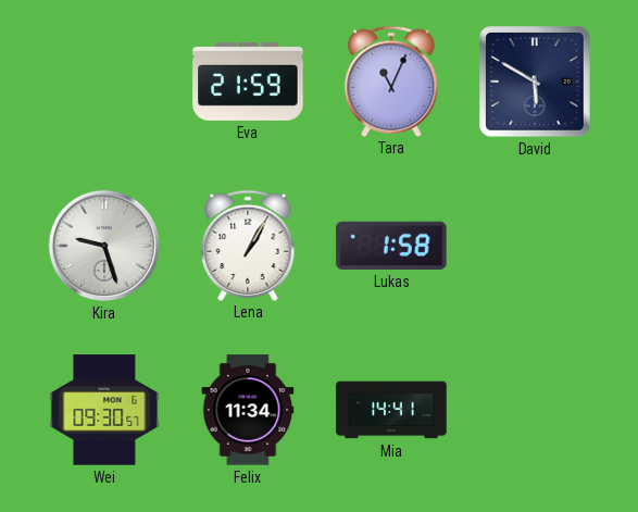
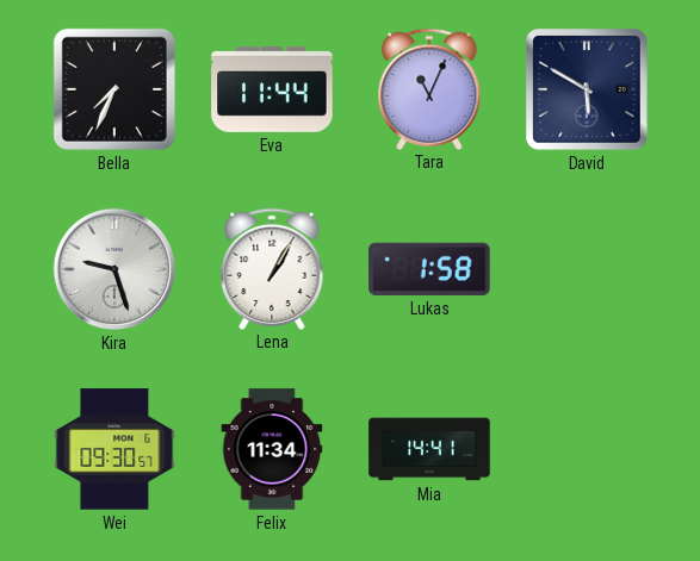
Bella: none -> 7:34 (114, 89)
Eva: 21:59 -> 11:44 (272, 89)
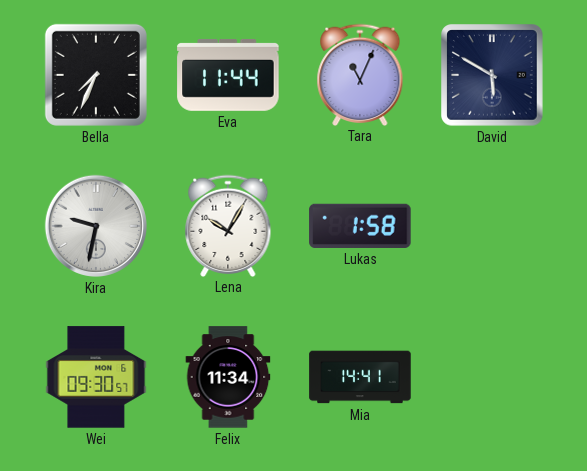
Kira: 9:27 -> 9:32 (96, 226)
Lena: 1:05 -> 10:05 (228, 225)
